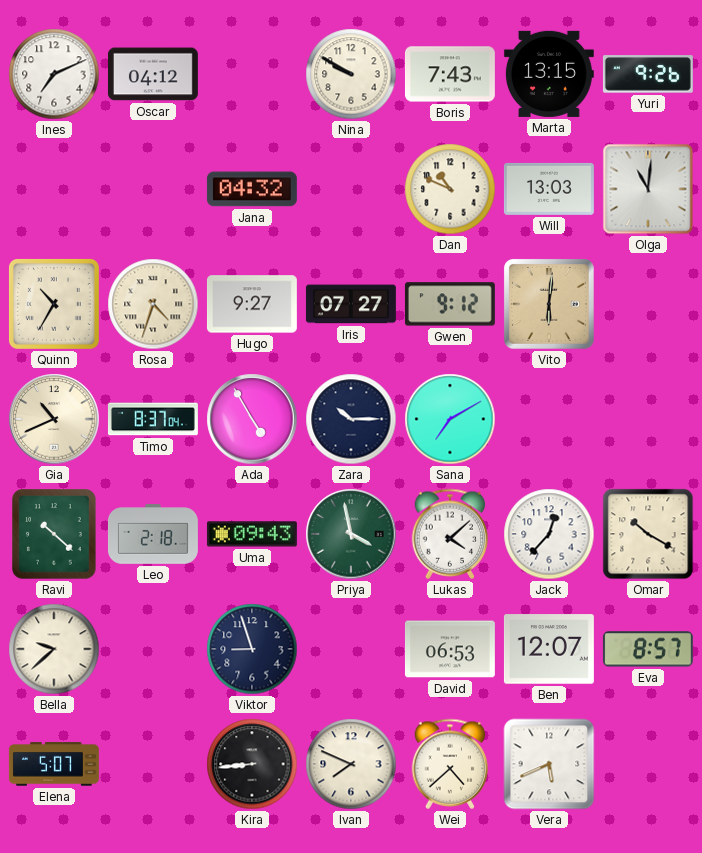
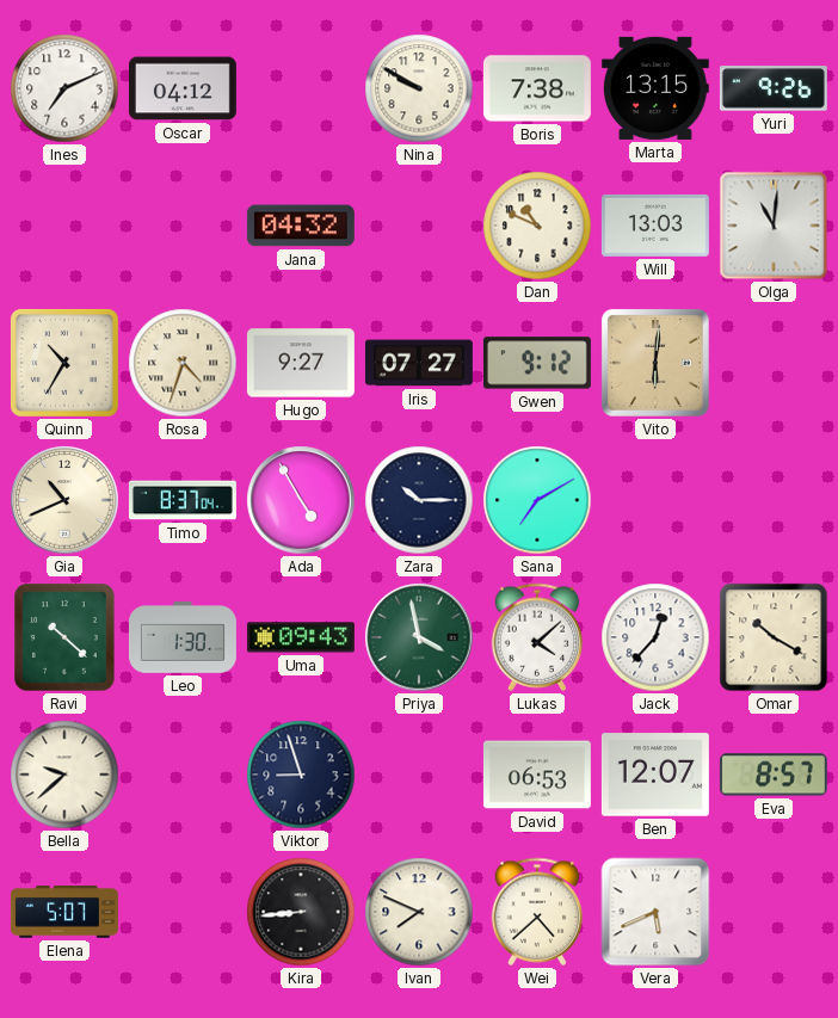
Boris: 7:43 -> 7:38 (537, 88)
Leo: 2:18 -> 1:30 (183, 638)
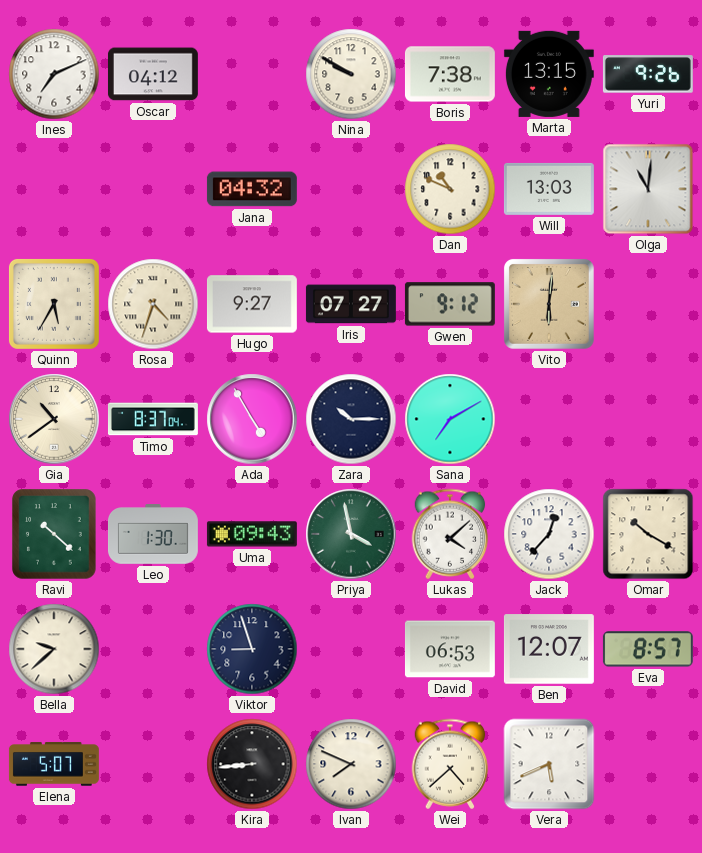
Quinn: 10:35 -> 5:35 (54, 304)
Gia: 10:41 -> 10:39 (54, 419)
